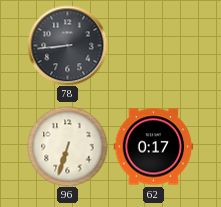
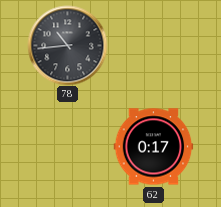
78: 8:44 -> 10:44 (67, 45)
96: 6:33 -> none (67, 146)
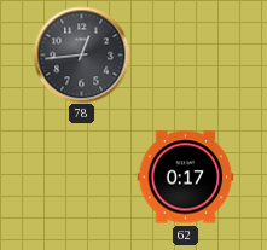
78: 10:44 -> 12:44 (81, 54)
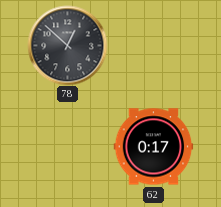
78: 12:44 -> 12:52 (67, 45)
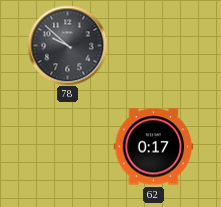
78: 12:52 -> 9:52 (67, 45)
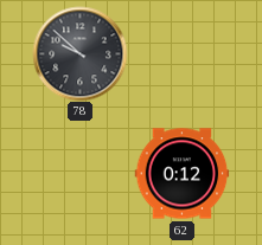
62: 0:17 -> 0:12 (181, 174)
